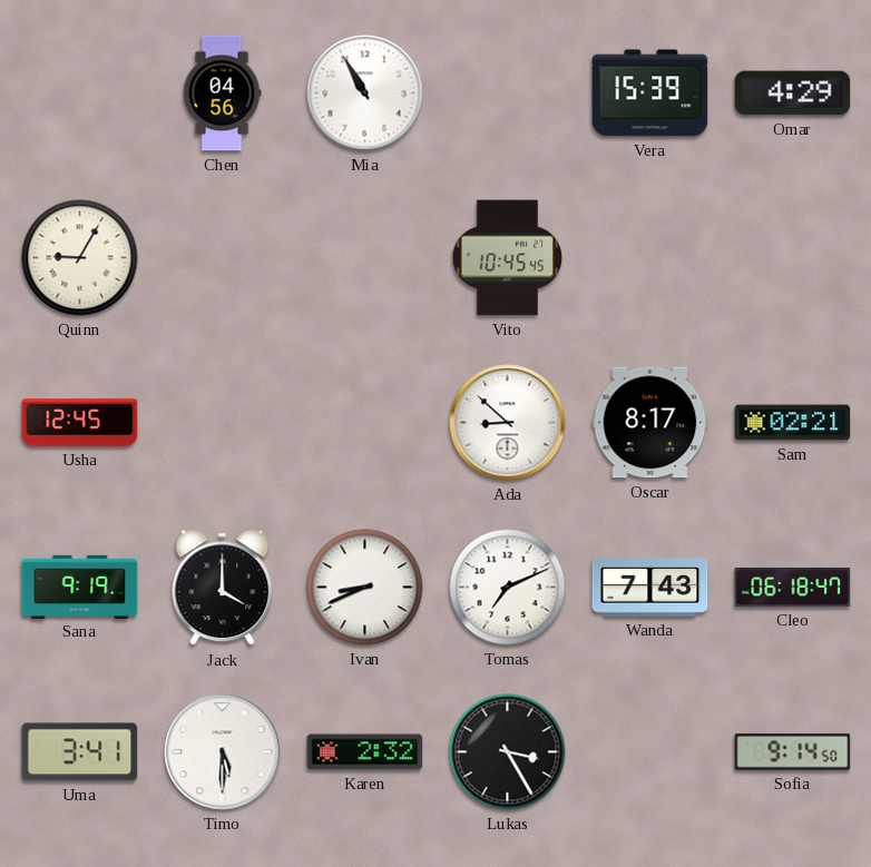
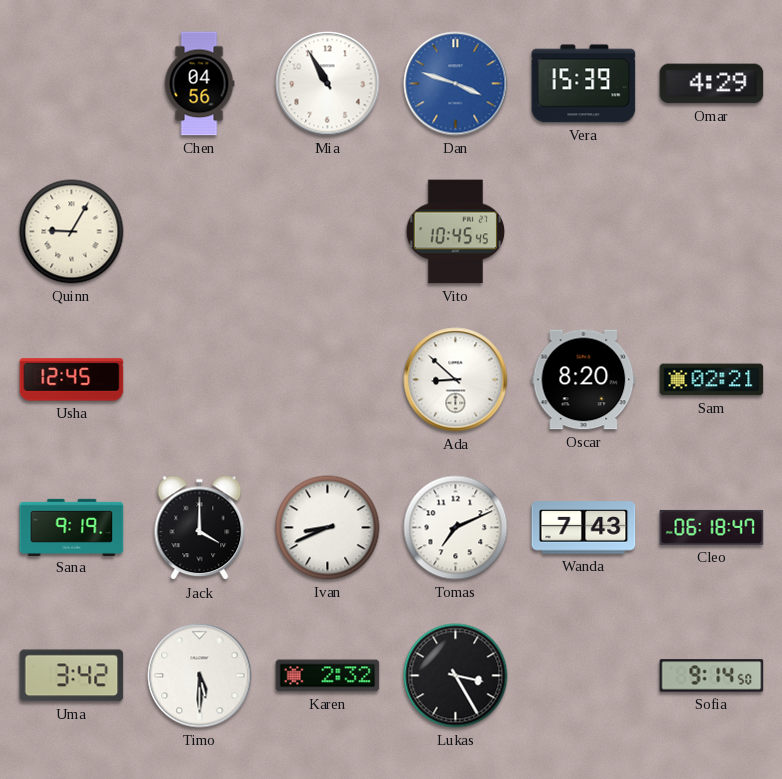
Dan: none -> 3:48 (456, 84)
Oscar: 8:17 -> 8:20 (584, 380)
Uma: 3:41 -> 3:42 (72, 676)
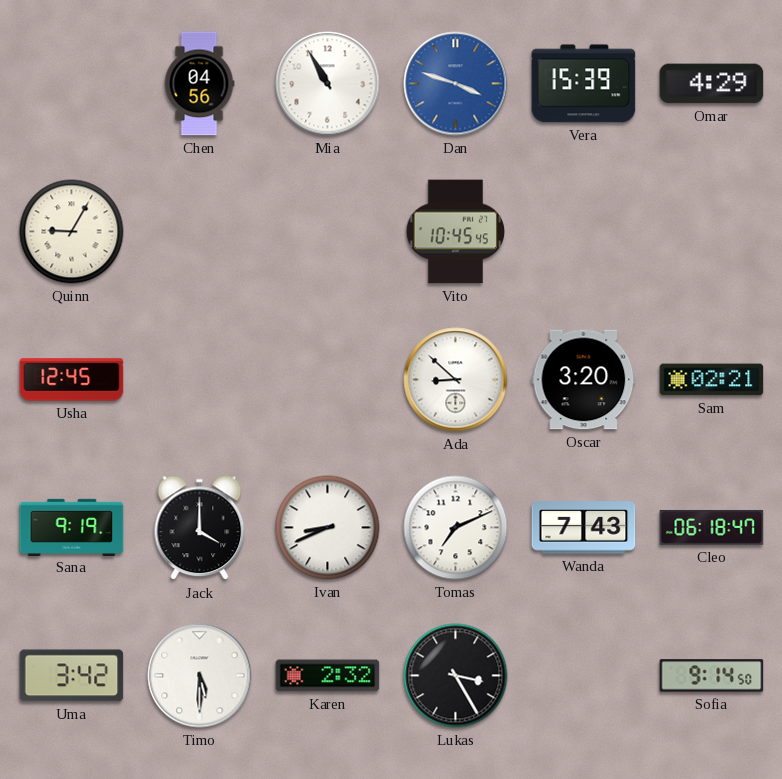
Oscar: 8:20 -> 3:20 (584, 380)
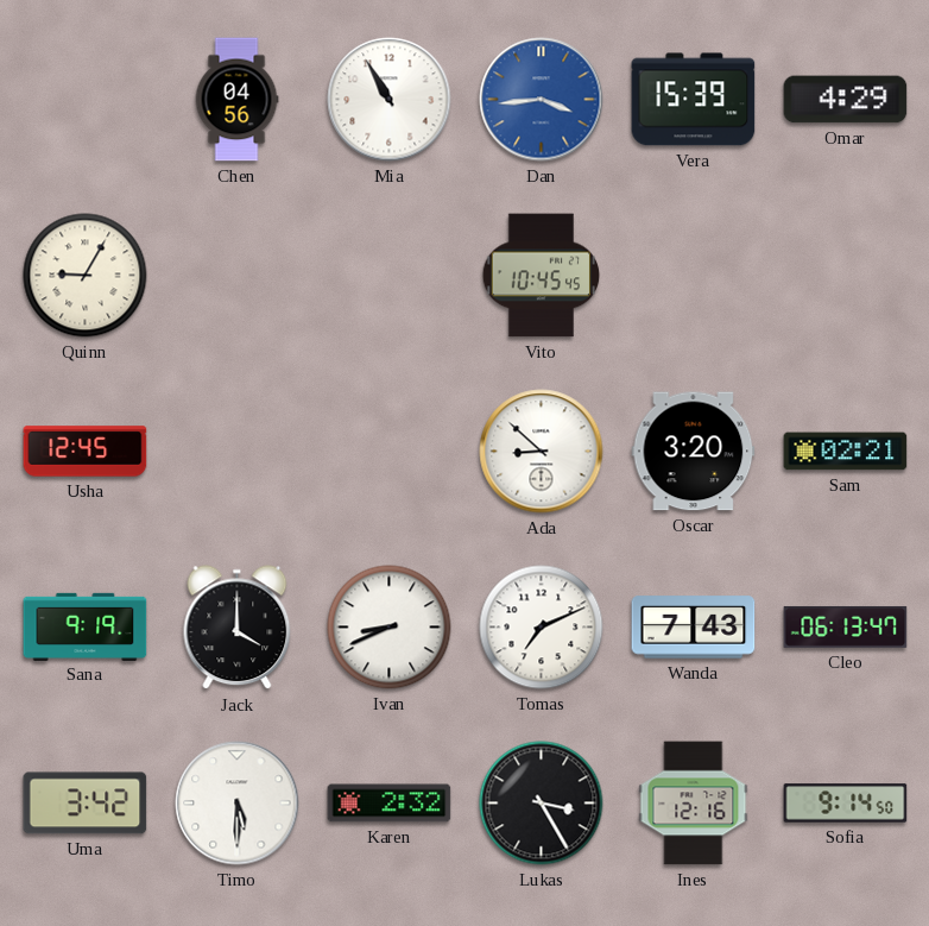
Dan: 3:48 -> 3:44 (542, 100)
Cleo: 06:18 -> 06:13 (846, 626)
Ines: none -> 12:16 (694, 804)
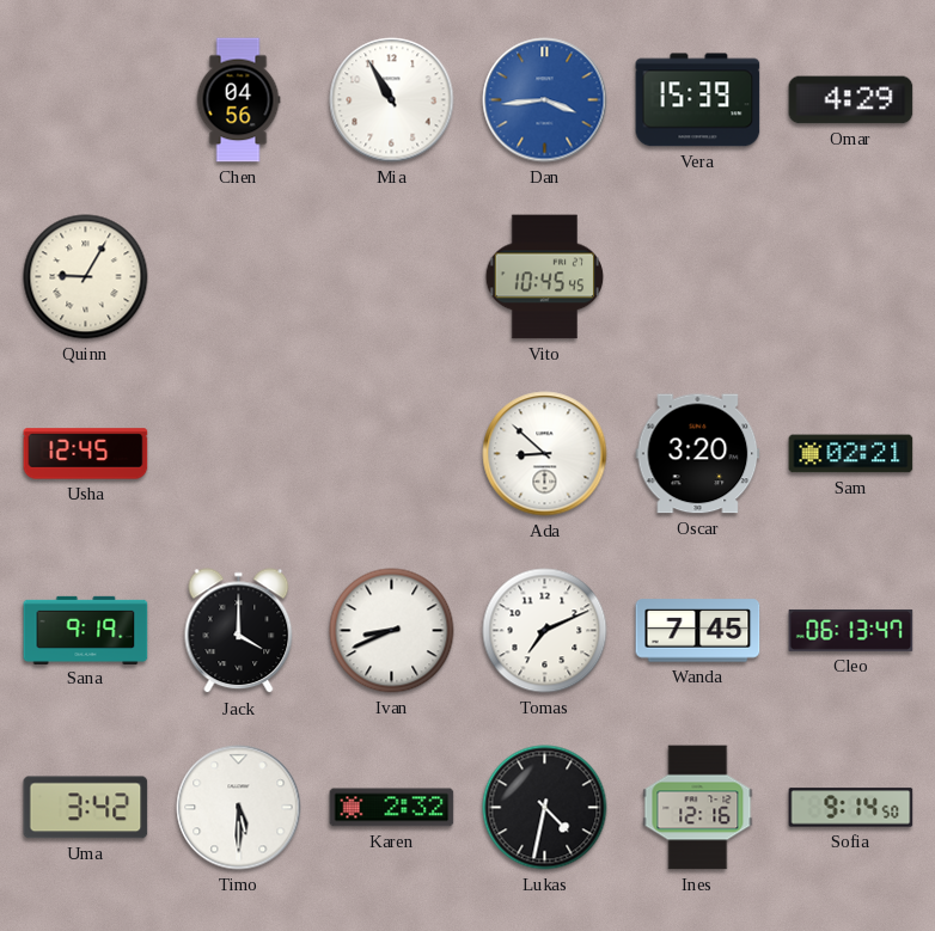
Wanda: 7:43 -> 7:45 (698, 631)
Lukas: 3:25 -> 4:32 (545, 808)
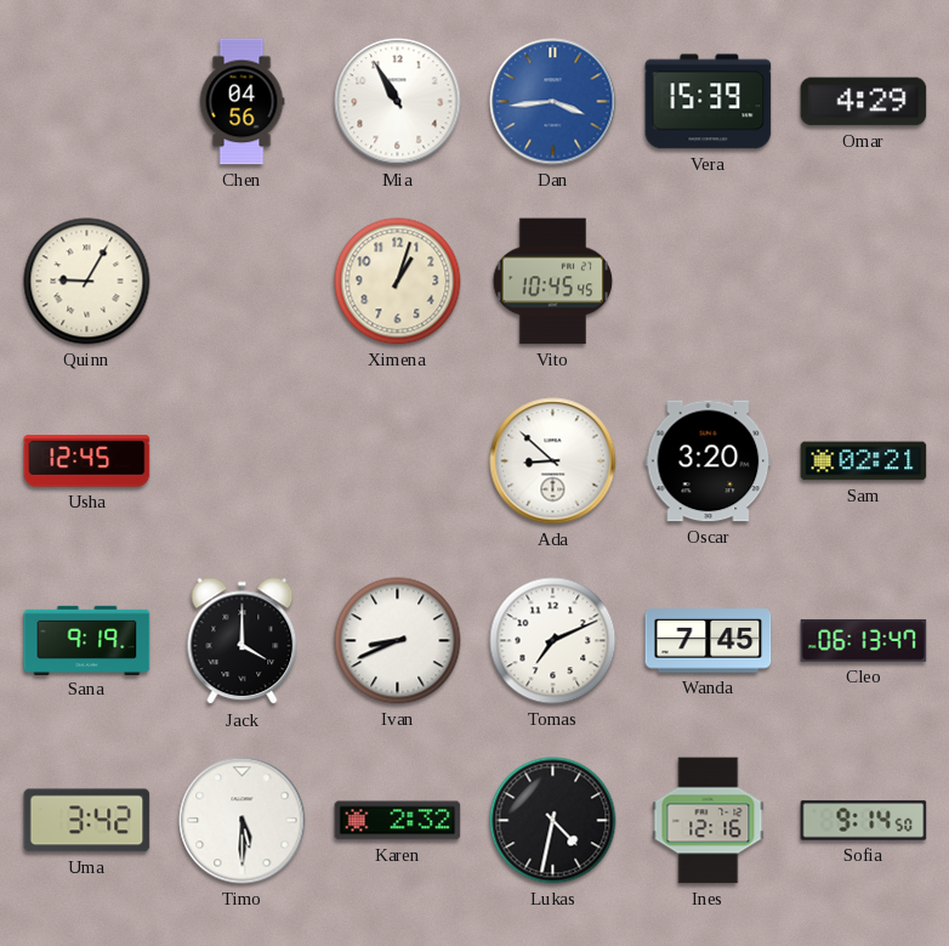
Ximena: none -> 1:03 (398, 282)
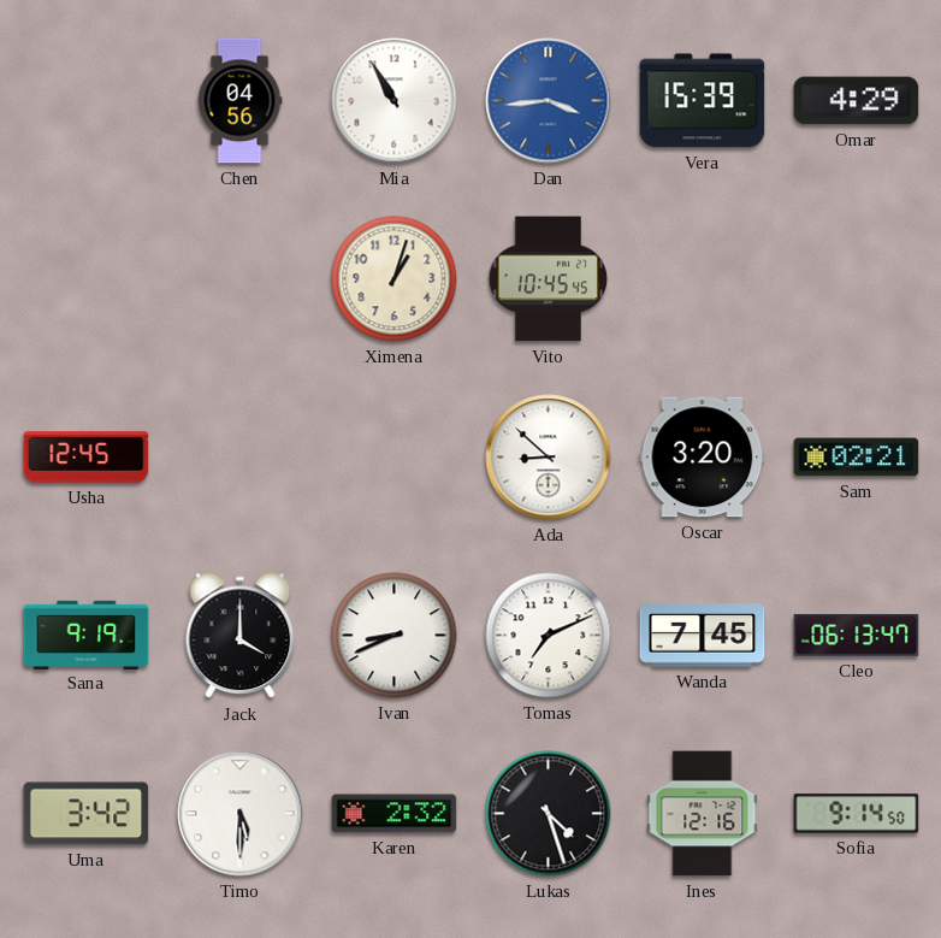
Quinn: 9:05 -> none (87, 282)
Lukas: 4:32 -> 4:27 (549, 814)
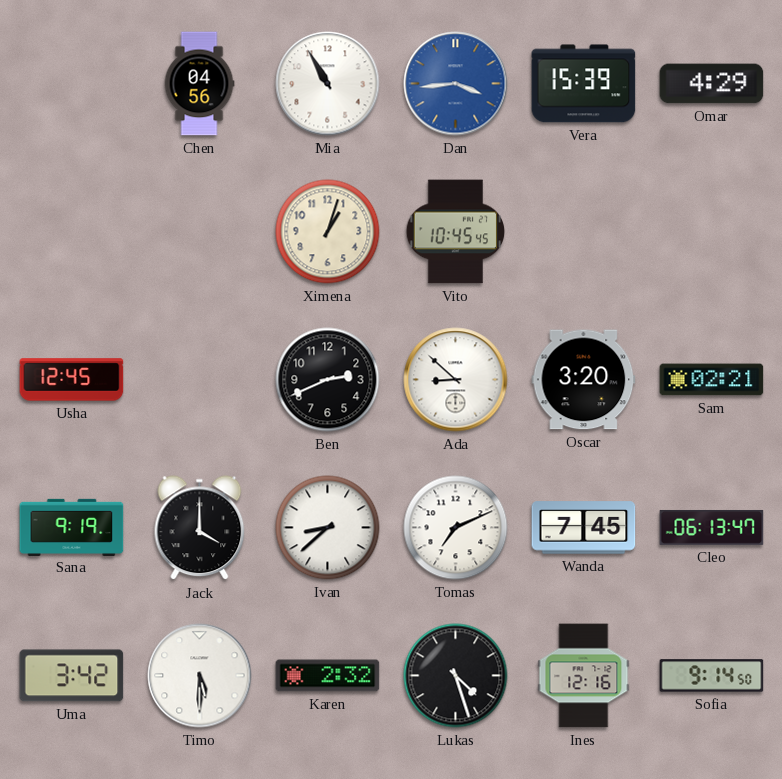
Ben: none -> 2:41 (328, 380)
Ivan: 8:41 -> 8:38 (328, 528)
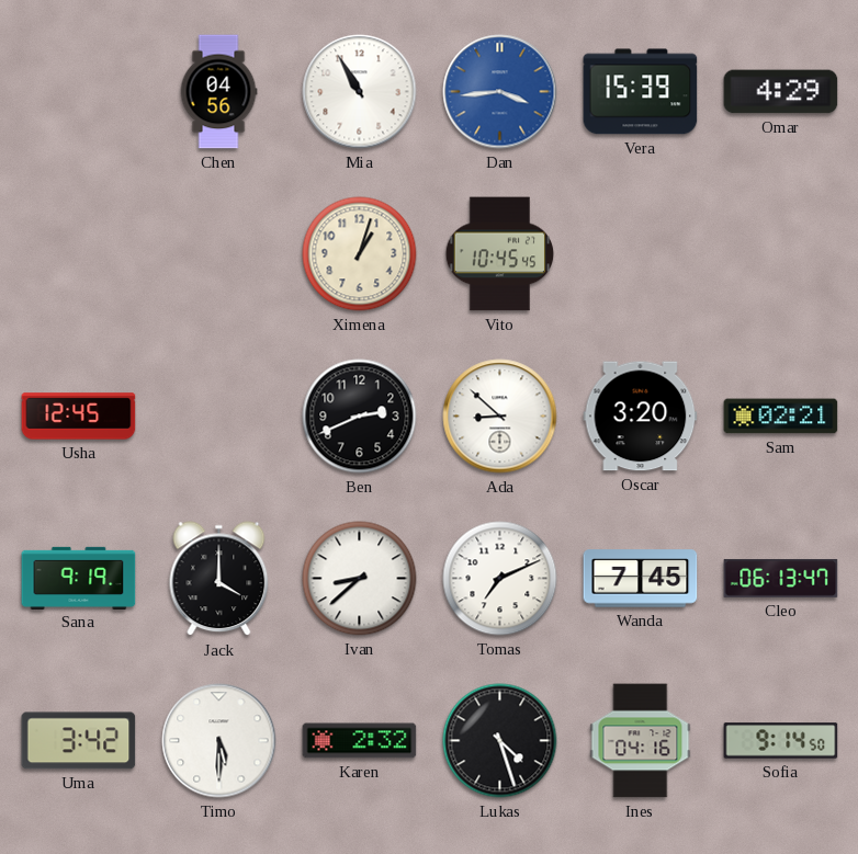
Ines: 12:16 -> 04:16 (641, 741)
